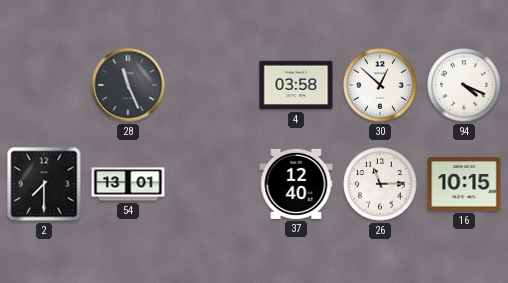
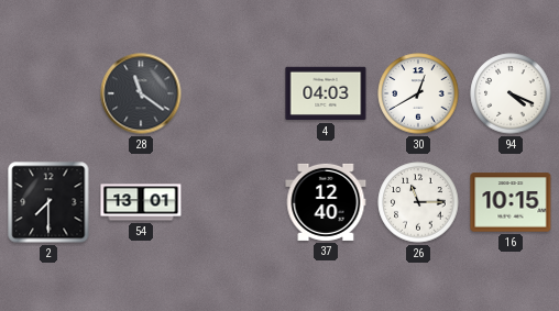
28: 11:26 -> 11:21 (141, 93)
4: 03:58 -> 04:03 (326, 93)
30: 12:52 -> 12:40 (418, 93)
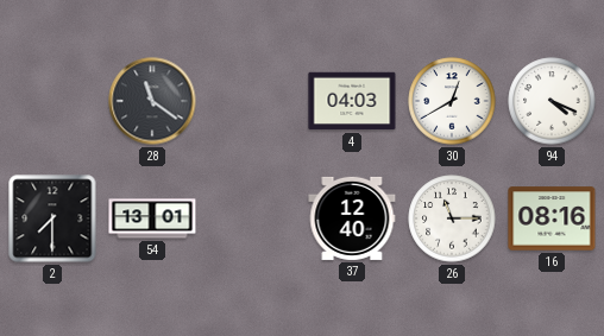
16: 10:15 -> 08:16 (552, 218)
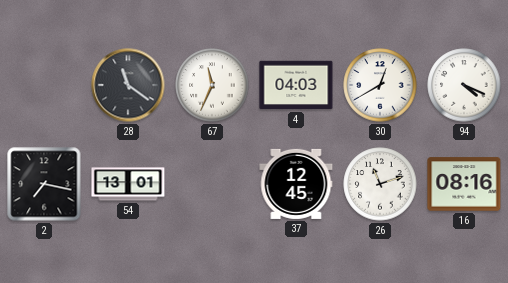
67: none -> 11:34 (212, 85)
2: 7:30 -> 7:17 (44, 184)
37: 12:40 -> 12:45 (296, 184)
26: 11:15 -> 11:12 (380, 184)
